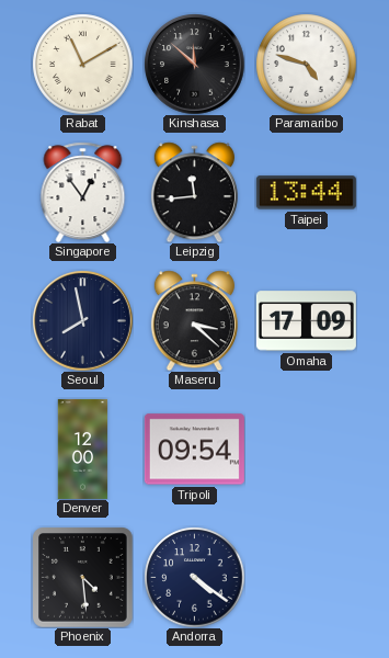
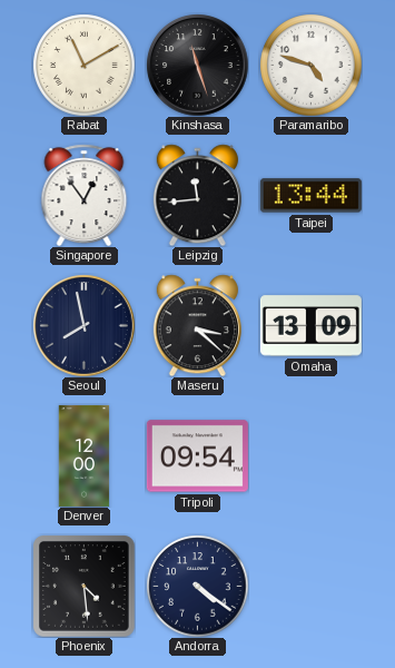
Kinshasa: 11:52 -> 11:27 (197, 65)
Omaha: 17:09 -> 13:09 (310, 326)
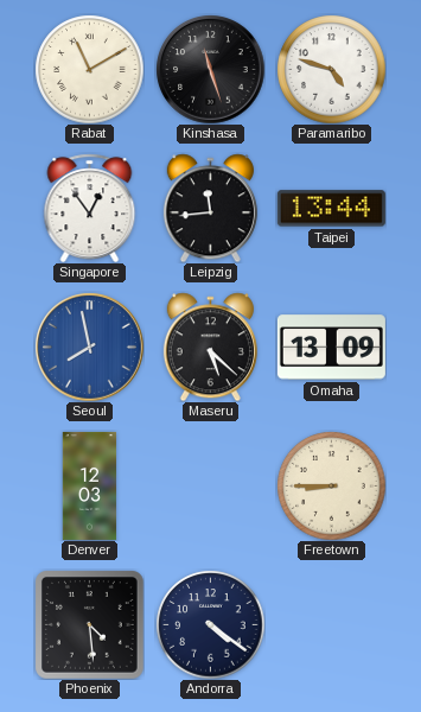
Seoul dial: navy -> blue (89, 347)
Maseru: 3:22 -> 5:22 (210, 347)
Denver: 12:00 -> 12:03 (90, 485)
Tripoli: 09:54 -> none (197, 456)
Freetown: none -> 8:45 (331, 485)
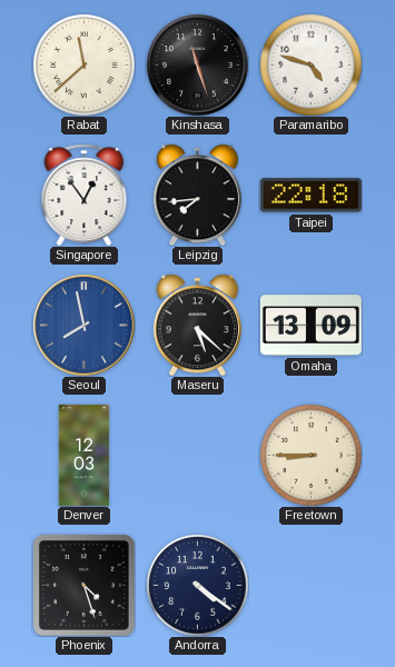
Rabat: 11:10 -> 11:38 (83, 64)
Leipzig: 11:44 -> 7:44 (197, 195)
Taipei: 13:44 -> 22:18 (310, 196)
Phoenix: 4:29 -> 4:27 (85, 586)
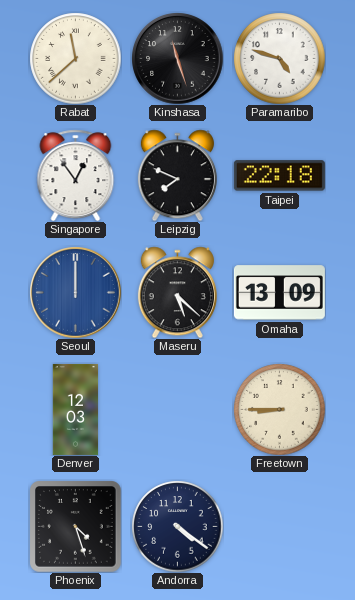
Leipzig: 7:44 -> 7:49 (177, 175)
Seoul: 7:58 -> 12:00 (75, 292)
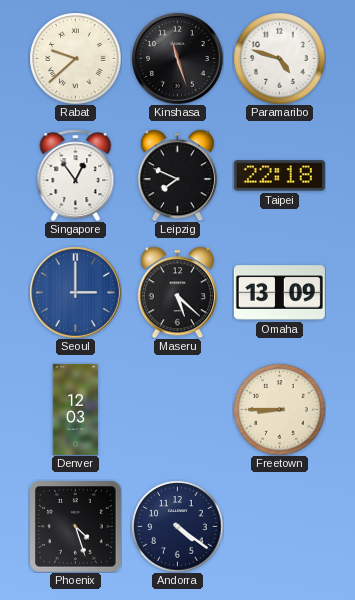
Rabat: 11:38 -> 9:38 (75, 58)
Seoul: 12:00 -> 3:00 (75, 292)
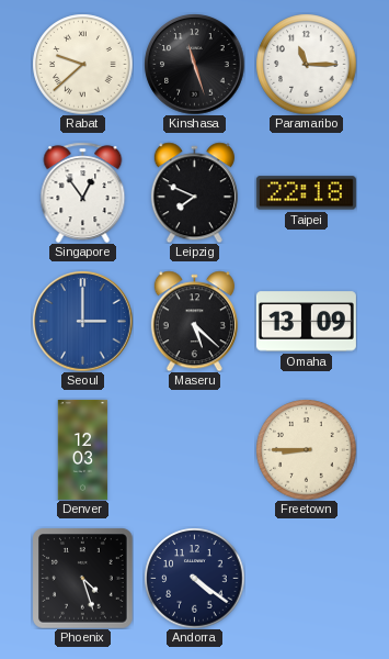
Paramaribo: 4:48 -> 11:15 (306, 64)
